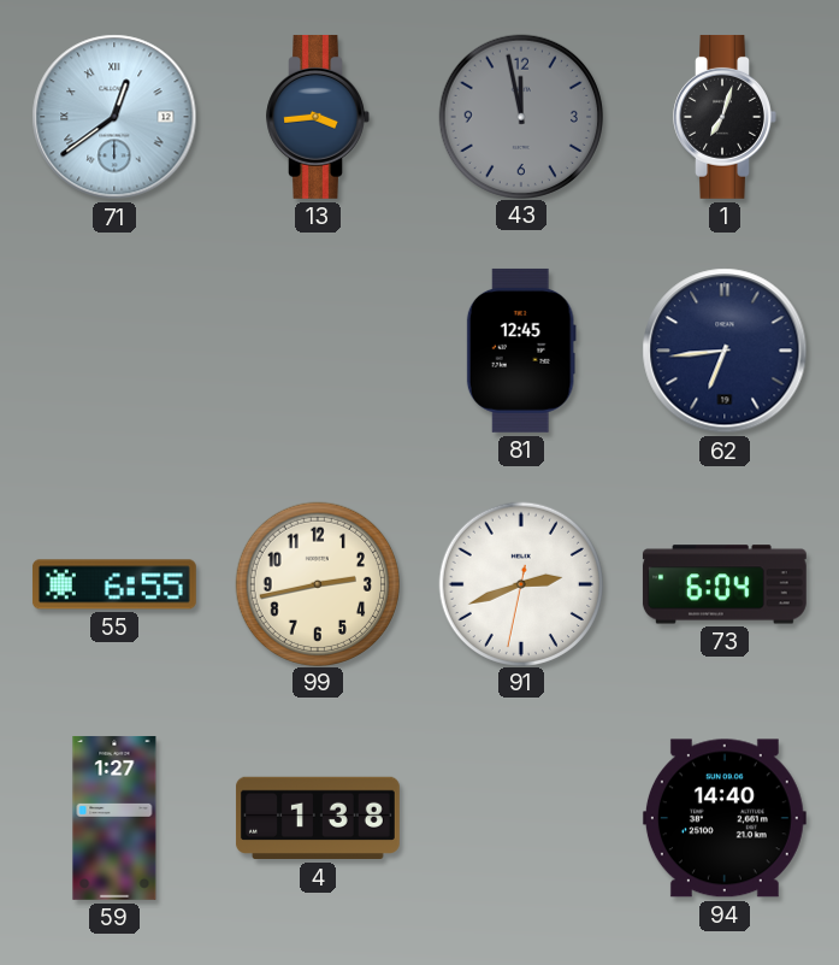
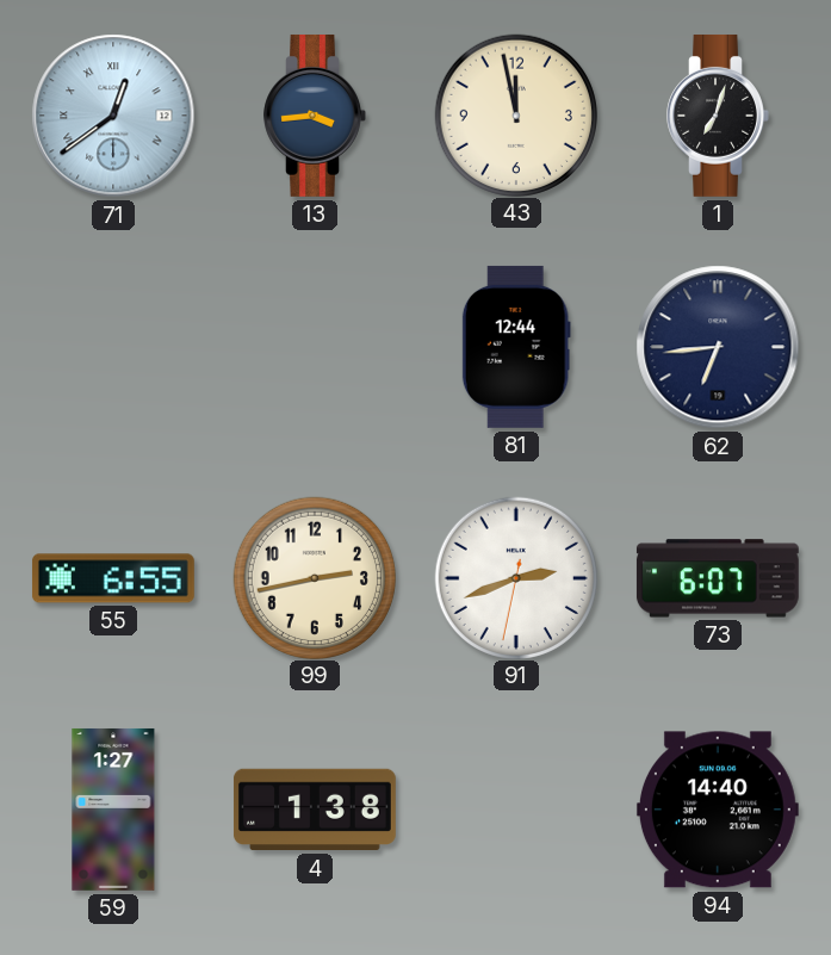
43 dial: grey -> cream (515, 114)
81: 12:45 -> 12:44 (516, 347)
73: 6:04 -> 6:07 (718, 578)
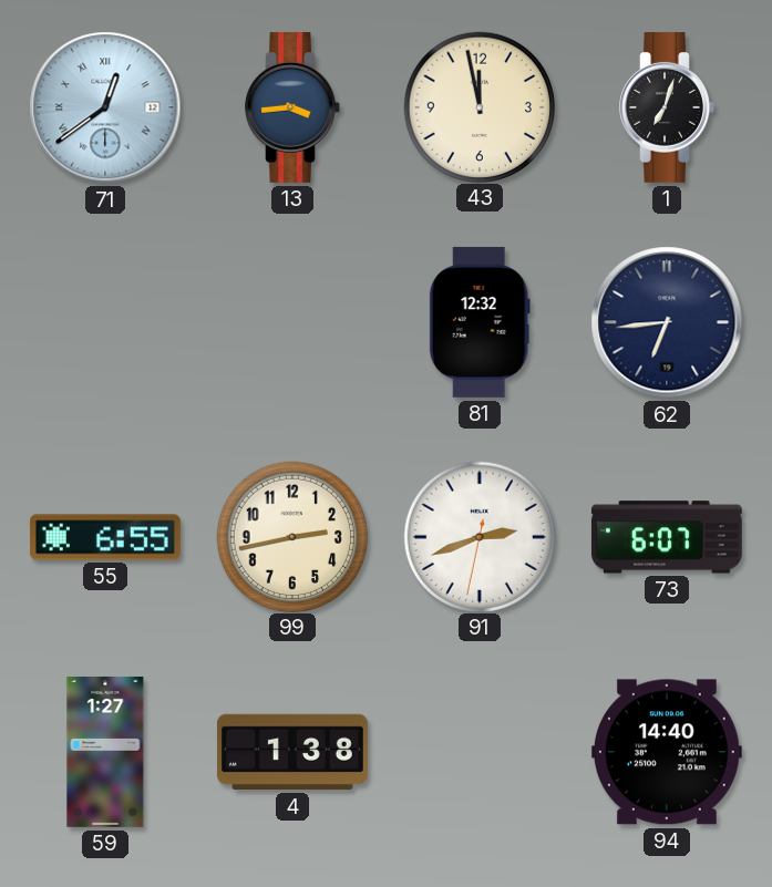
81: 12:44 -> 12:32 (480, 322)
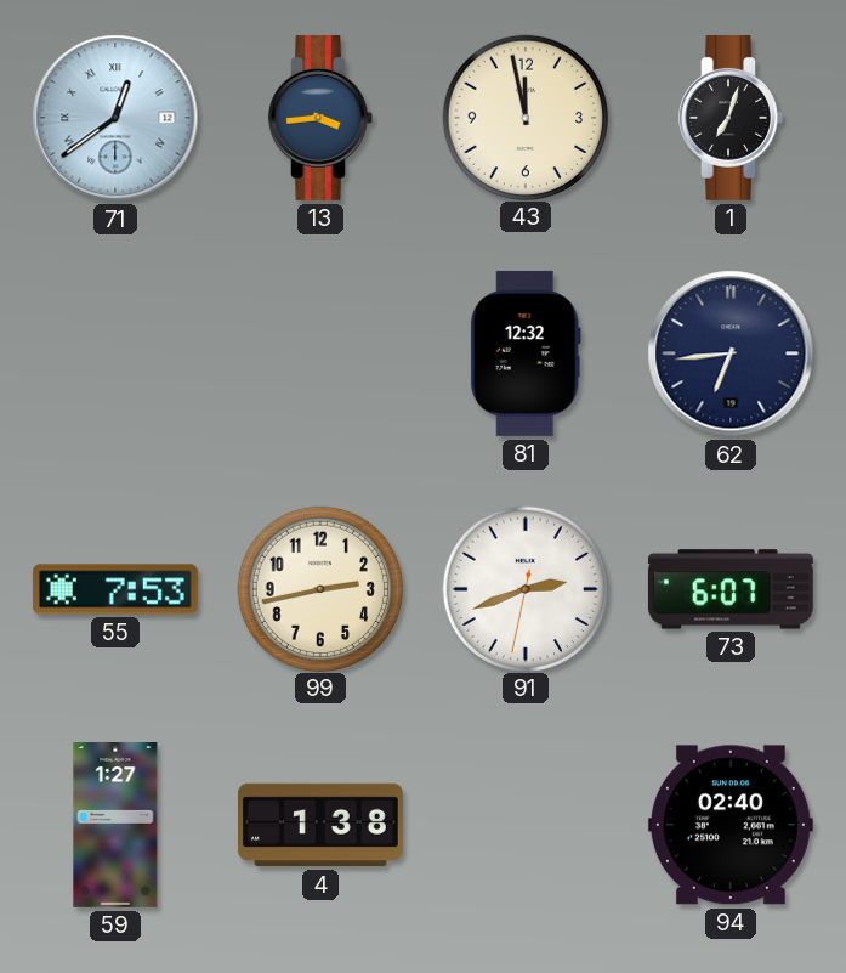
55: 6:55 -> 7:53 (115, 589)
94: 14:40 -> 02:40 (731, 825)
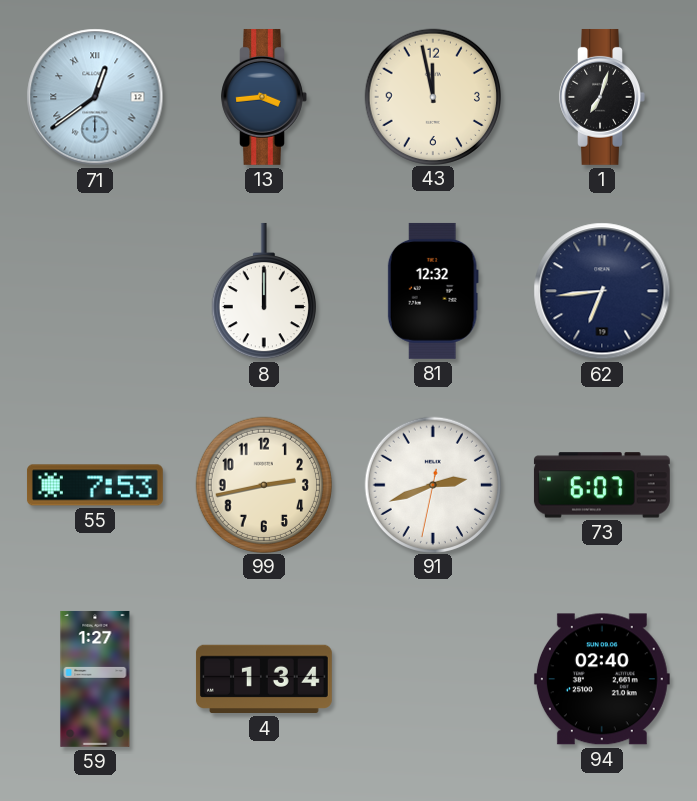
8: none -> 12:00 (264, 291)
4: 1:38 -> 1:34 (264, 679)
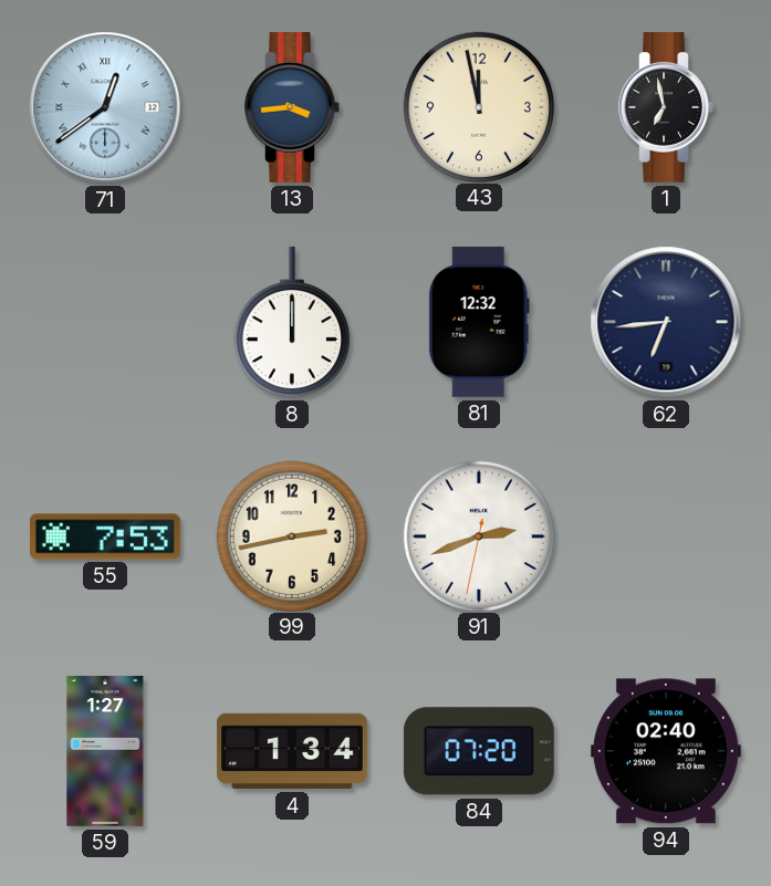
1: 7:03 -> 6:58 (666, 107)
73: 6:07 -> none (602, 485)
84: none -> 07:20 (479, 751)
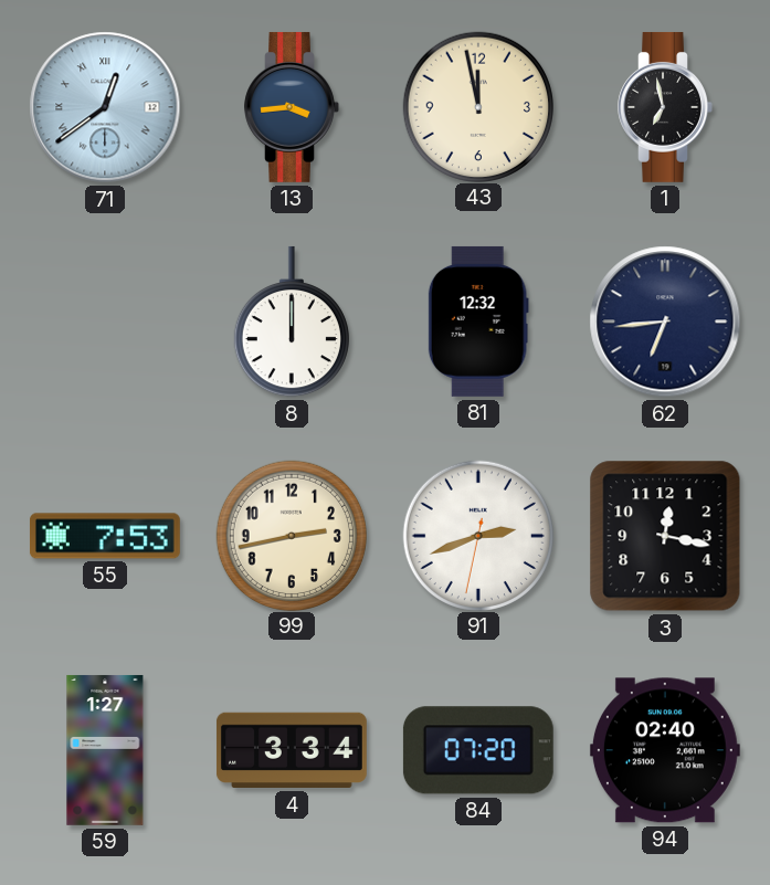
3: none -> 12:17 (665, 536)
4: 1:34 -> 3:34 (292, 750)
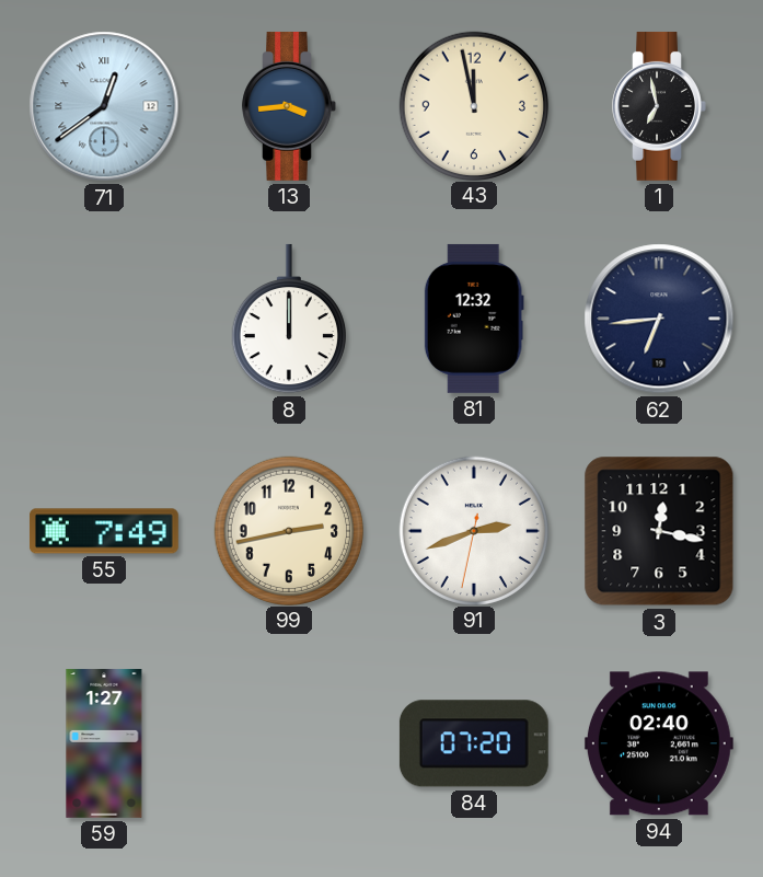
55: 7:53 -> 7:49 (104, 531)
4: 3:34 -> none (292, 750)
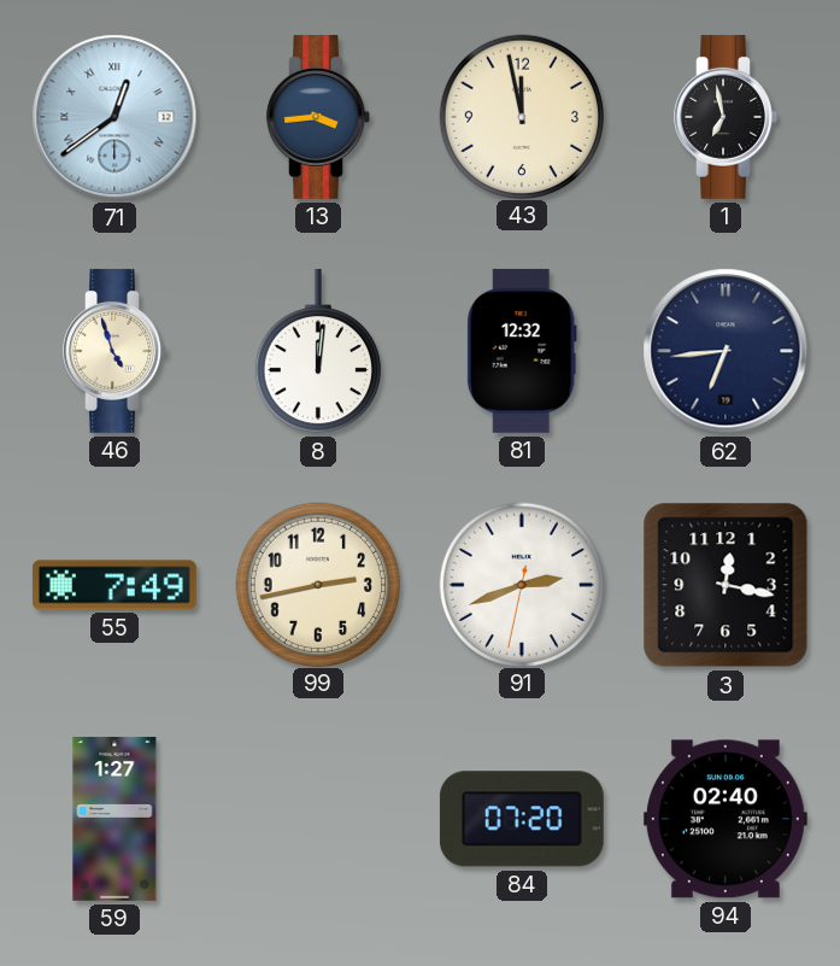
46: none -> 4:57 (114, 351)
8: 12:00 -> 12:01 (318, 351)
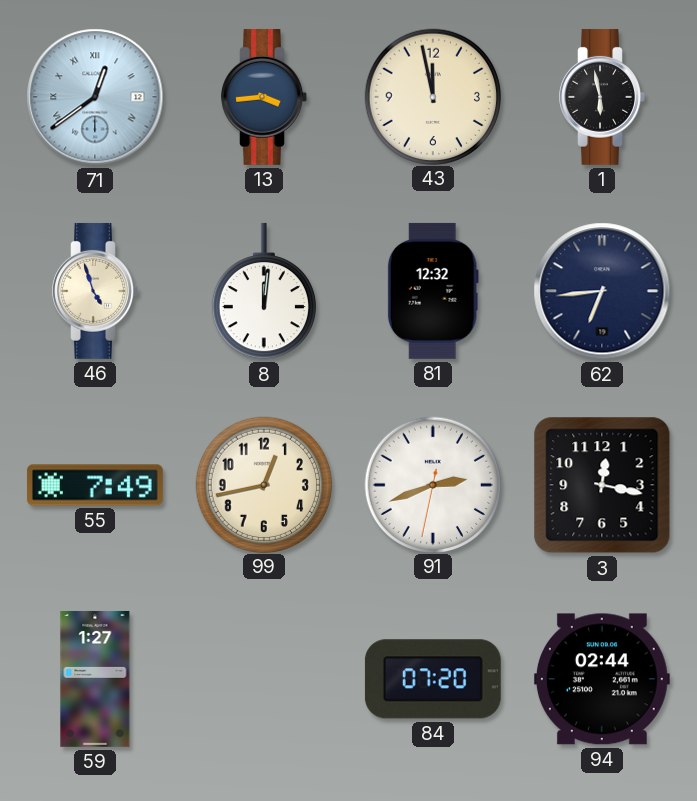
1: 6:58 -> 5:58 (602, 97)
99: 2:43 -> 12:43 (263, 484)
94: 02:40 -> 02:44 (602, 679)
